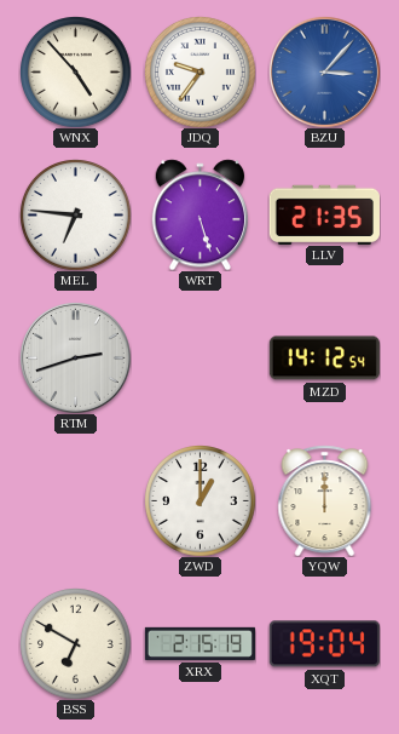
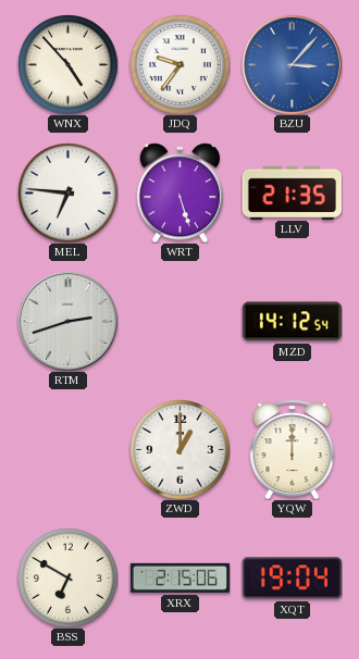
XRX: 2:15:19 -> 2:15:06 (179, 577)
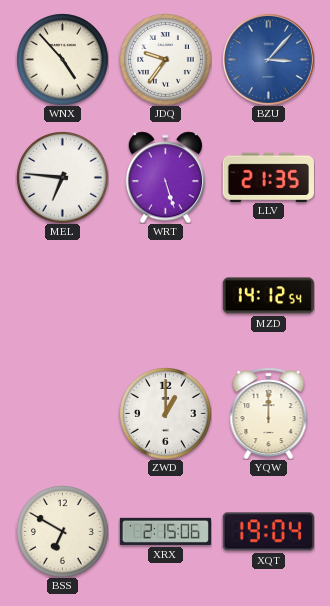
RTM: 2:42 -> none (67, 321)
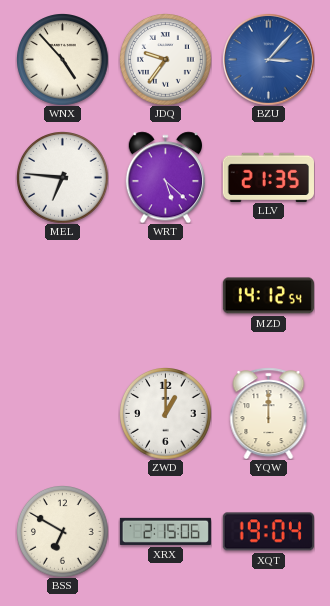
WRT: 5:27 -> 5:22 (165, 177)
